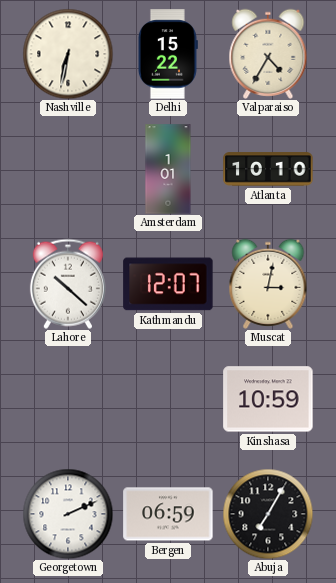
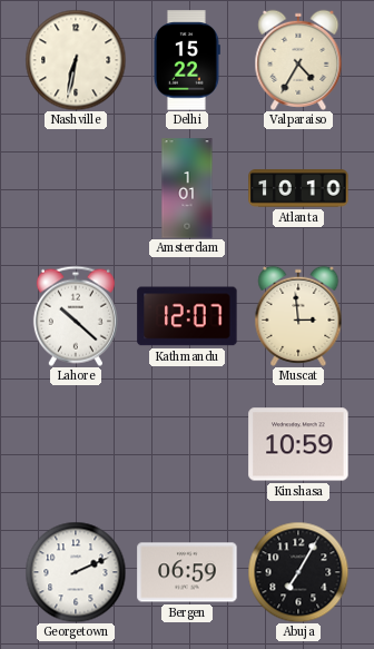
Muscat: 3:02 -> 2:59 (298, 316)
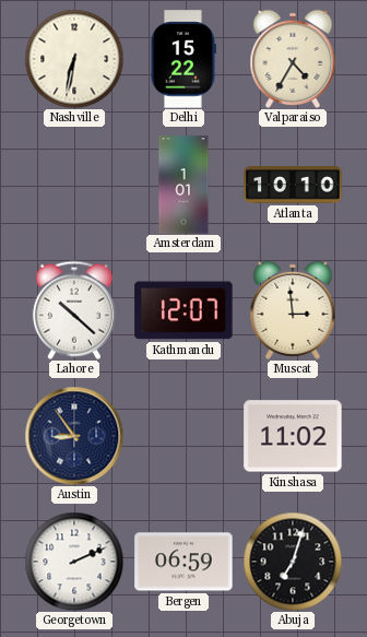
Austin: none -> 8:54 (74, 436)
Kinshasa: 10:59 -> 11:02 (293, 436)
Abuja: 7:05 -> 7:03 (293, 562)
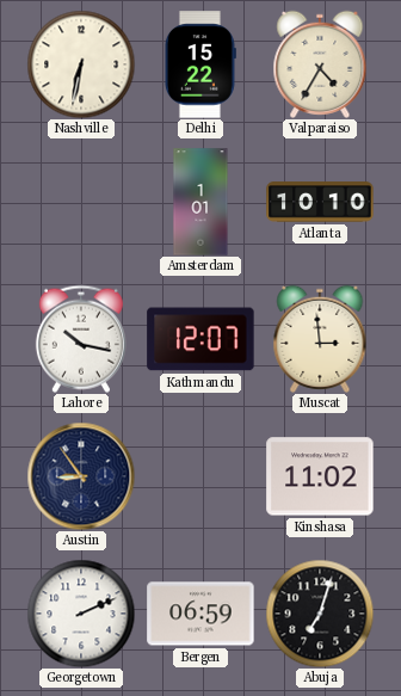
Lahore: 10:22 -> 10:17 (81, 339)
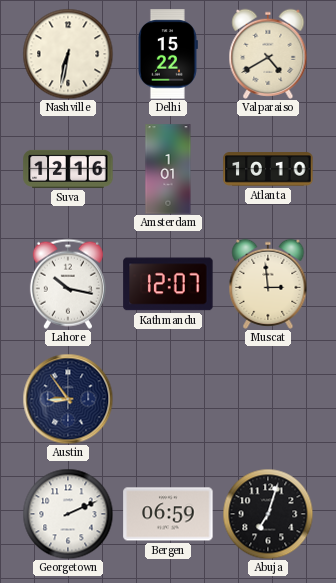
Valparaiso: 4:35 -> 4:40 (268, 54)
Suva: none -> 12:16 (68, 169)
Kinshasa: 11:02 -> none (320, 476)
